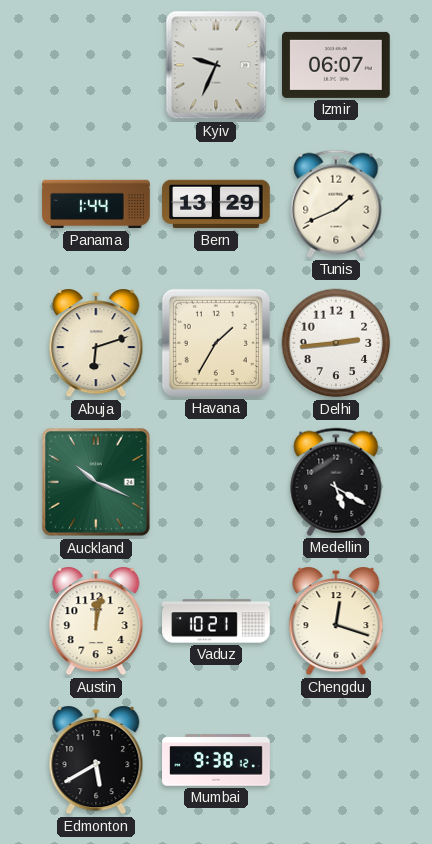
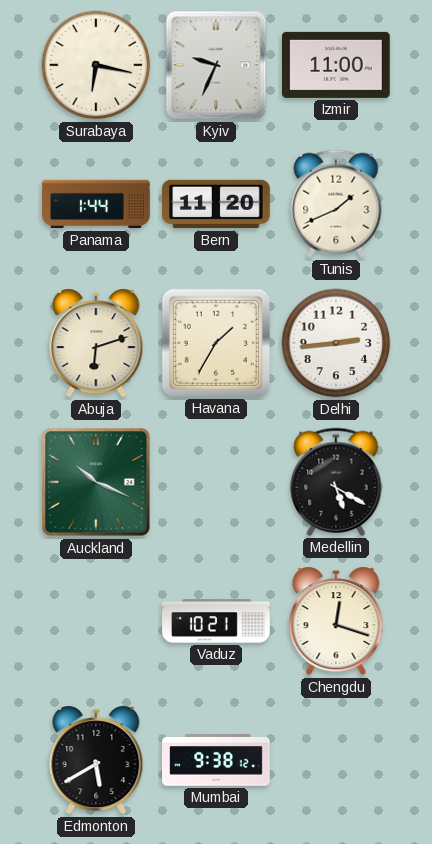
Surabaya: none -> 6:17 (96, 65)
Izmir: 06:07 -> 11:00 (337, 65)
Bern: 13:29 -> 11:20 (216, 204)
Austin: 12:02 -> none (96, 621)
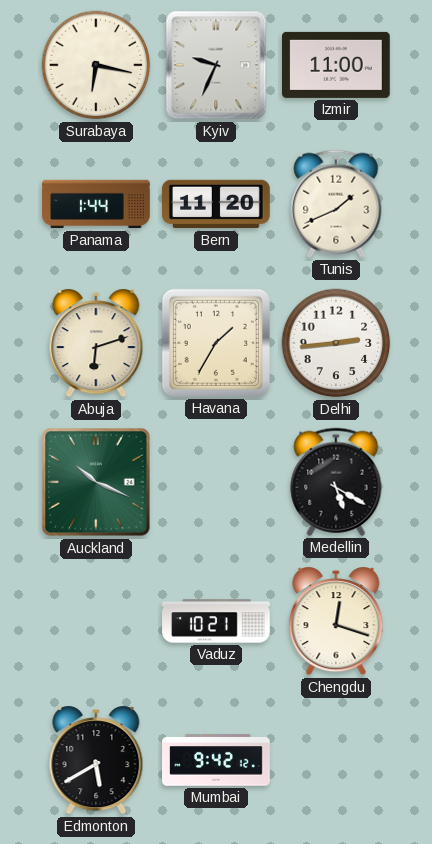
Mumbai: 9:38 -> 9:42 (216, 760)
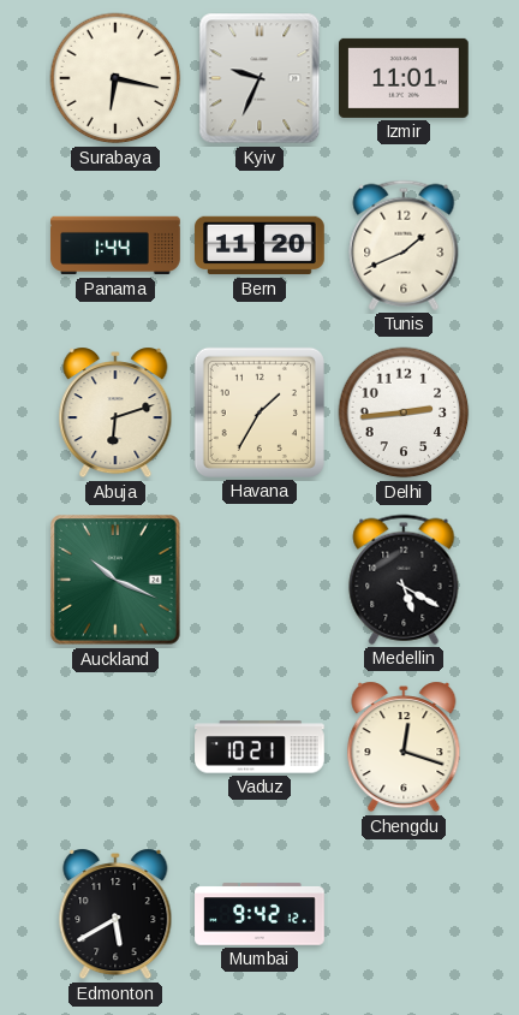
Izmir: 11:00 -> 11:01 (405, 78)
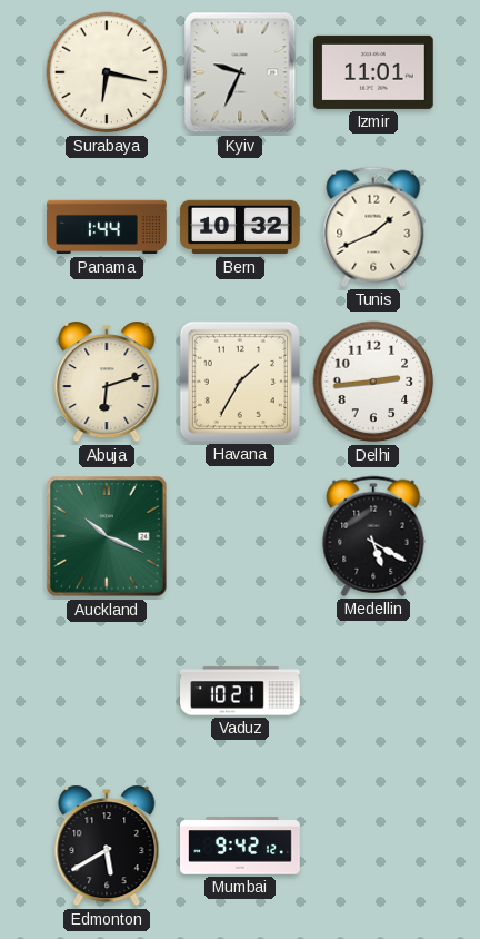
Bern: 11:20 -> 10:32 (240, 227)
Chengdu: 12:18 -> none (404, 747)
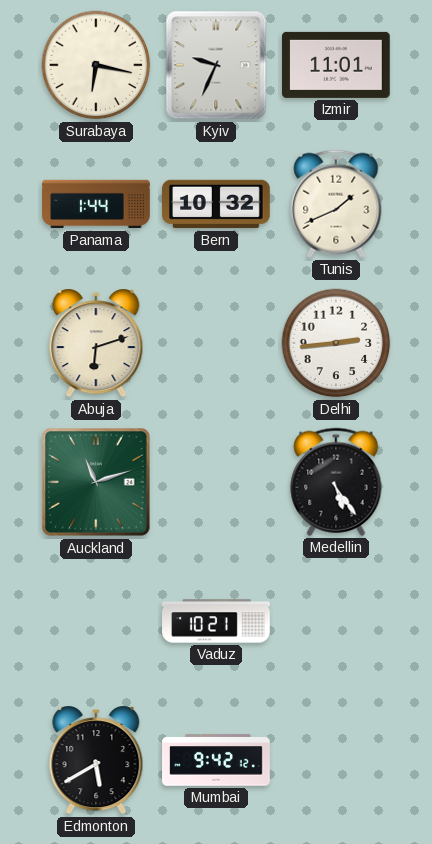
Havana: 1:35 -> none (240, 382)
Auckland: 10:19 -> 11:12 (96, 482)
Medellin: 5:20 -> 5:24 (336, 482)
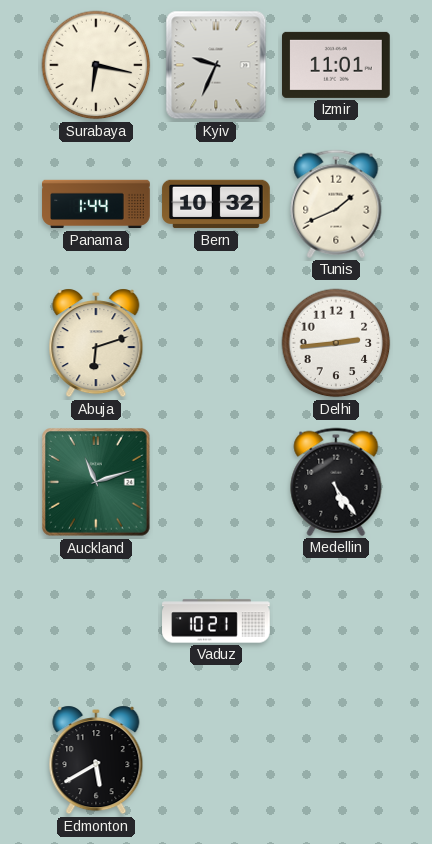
Mumbai: 9:42 -> none (216, 760)
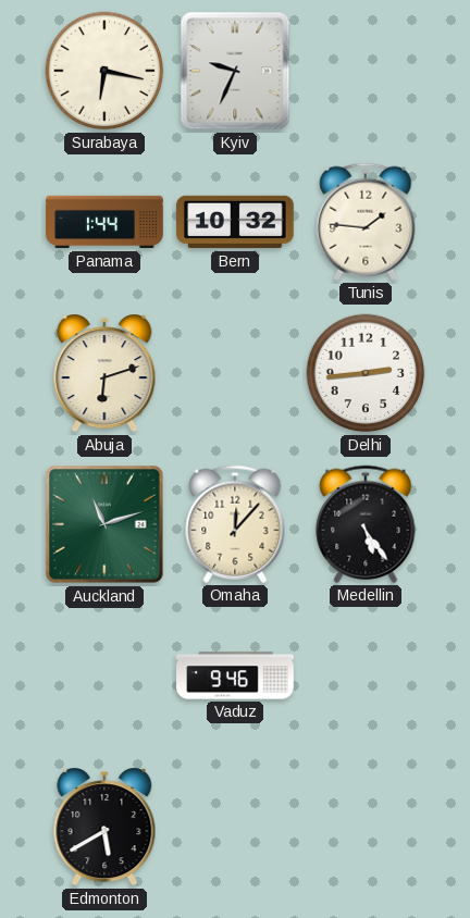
Izmir: 11:01 -> none (337, 65)
Tunis: 1:41 -> 1:46 (366, 222)
Omaha: none -> 12:07 (235, 524)
Vaduz: 10:21 -> 9:46 (235, 675)
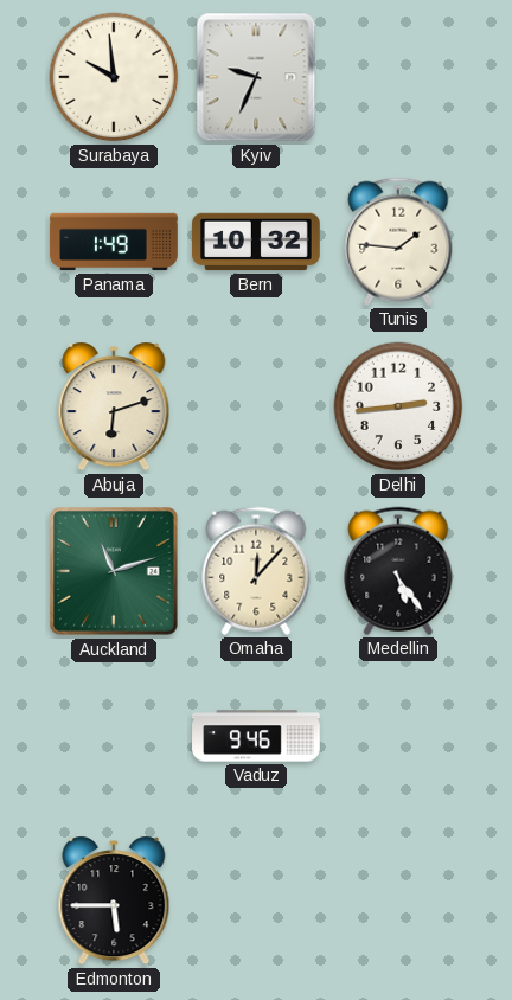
Surabaya: 6:17 -> 9:59 (114, 77)
Panama: 1:44 -> 1:49 (114, 242)
Edmonton: 5:40 -> 5:45 (114, 900)
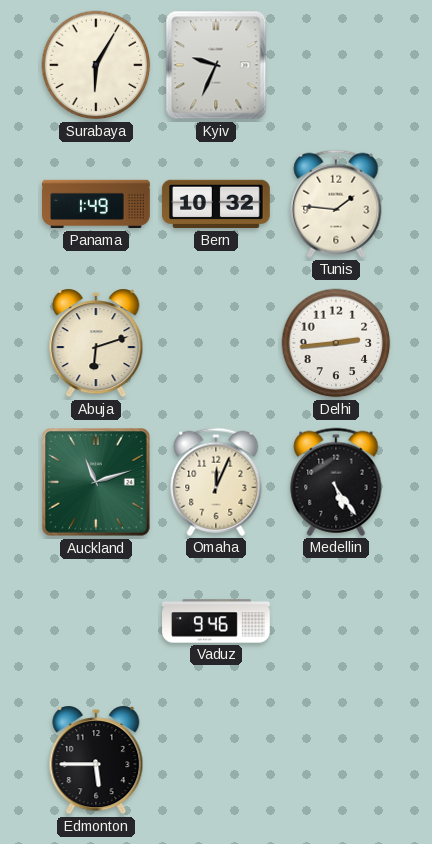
Surabaya: 9:59 -> 6:05 (96, 65)
Omaha: 12:07 -> 12:04 (216, 482)
